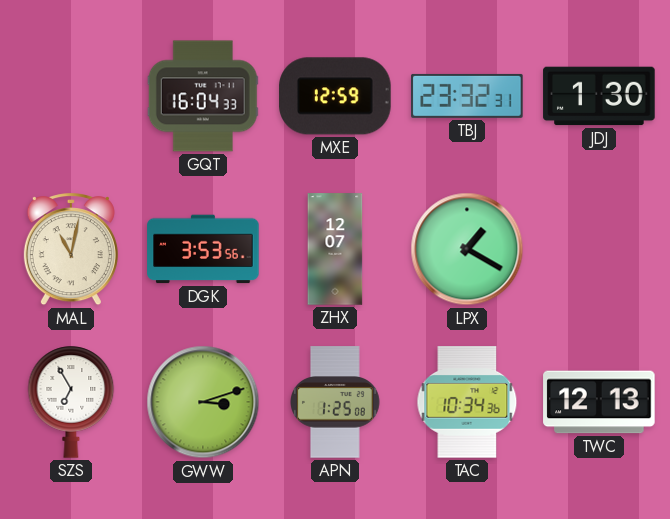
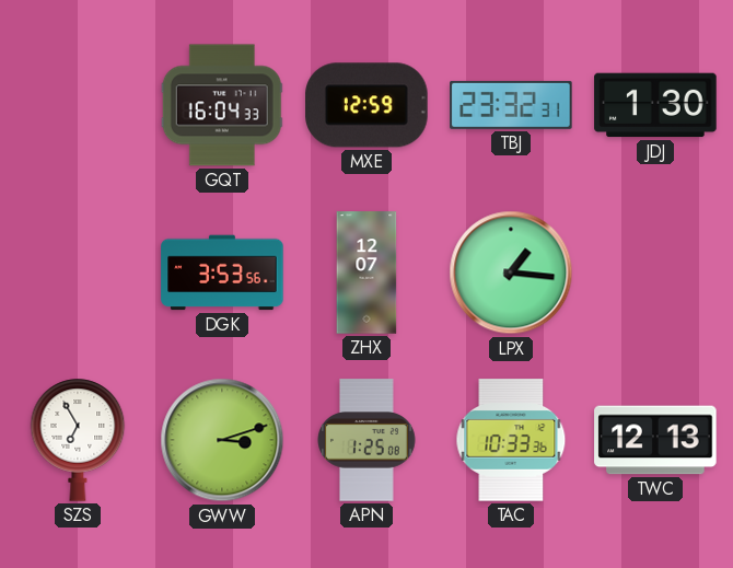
MAL: 11:02 -> none (71, 250)
LPX: 1:20 -> 1:16 (511, 273)
TAC: 10:34 -> 10:33 (511, 440)
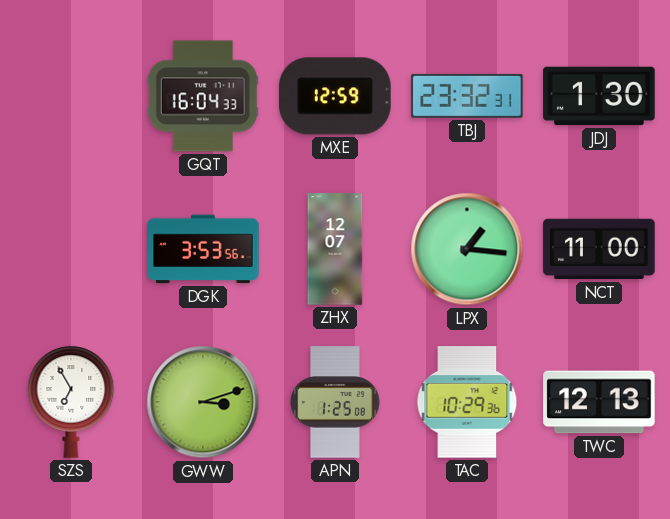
NCT: none -> 11:00 (599, 249)
TAC: 10:33 -> 10:29 (467, 402)
